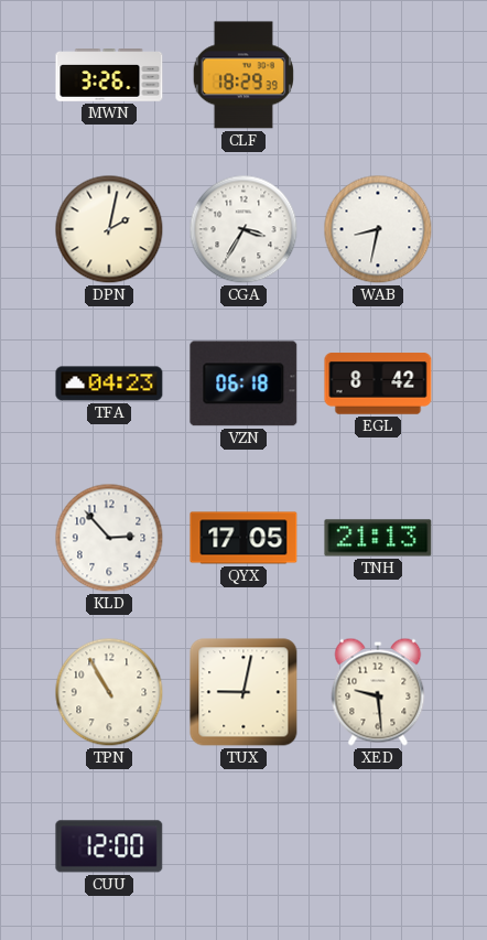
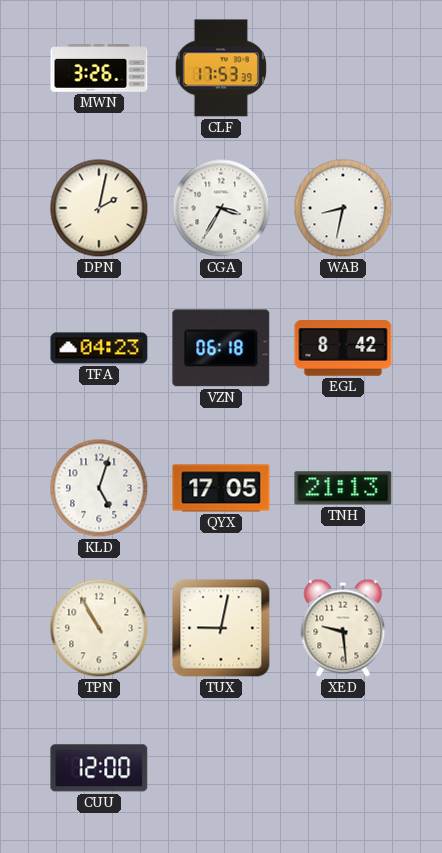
CLF: 18:29 -> 17:53 (221, 68)
KLD: 2:53 -> 5:03 (99, 488)
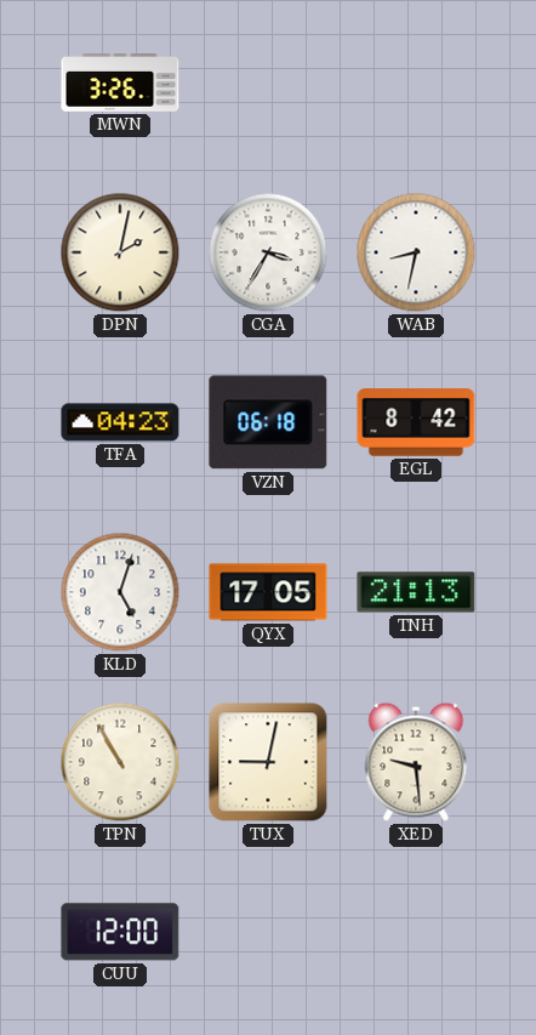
CLF: 17:53 -> none (221, 68)
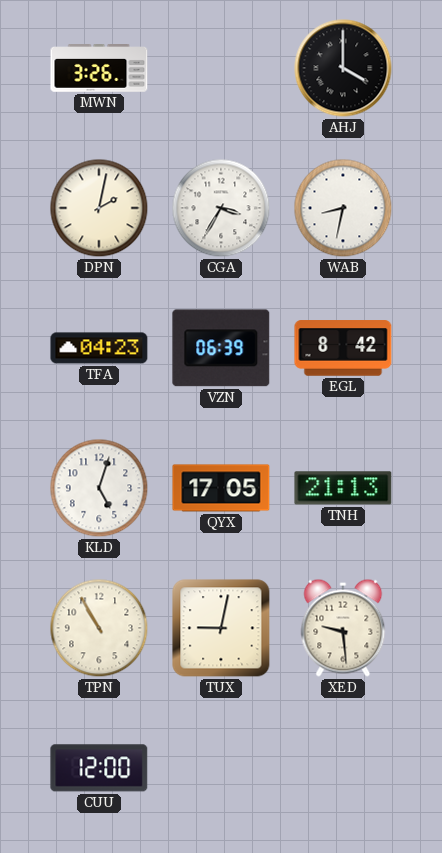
AHJ: none -> 4:00 (343, 68)
VZN: 06:18 -> 06:39 (221, 348)
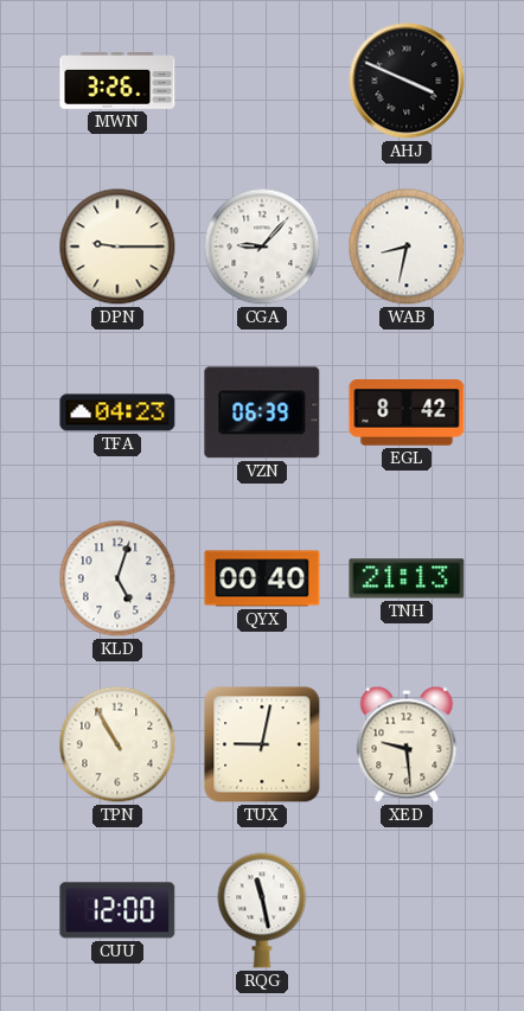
AHJ: 4:00 -> 3:49 (407, 81)
DPN: 2:02 -> 9:15 (117, 247)
CGA: 3:35 -> 9:07 (262, 247)
QYX: 17:05 -> 00:40 (262, 578)
RQG: none -> 11:28 (262, 910)
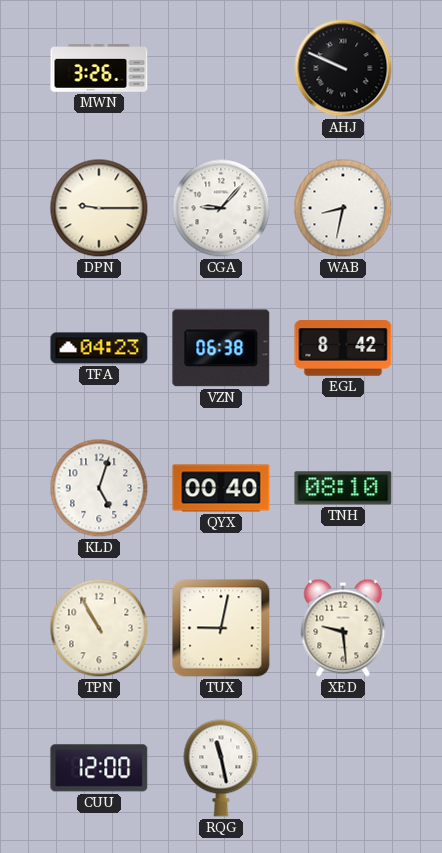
AHJ: 3:49 -> 9:49 (343, 68)
VZN: 06:39 -> 06:38 (221, 348)
TNH: 21:13 -> 08:10 (343, 488)
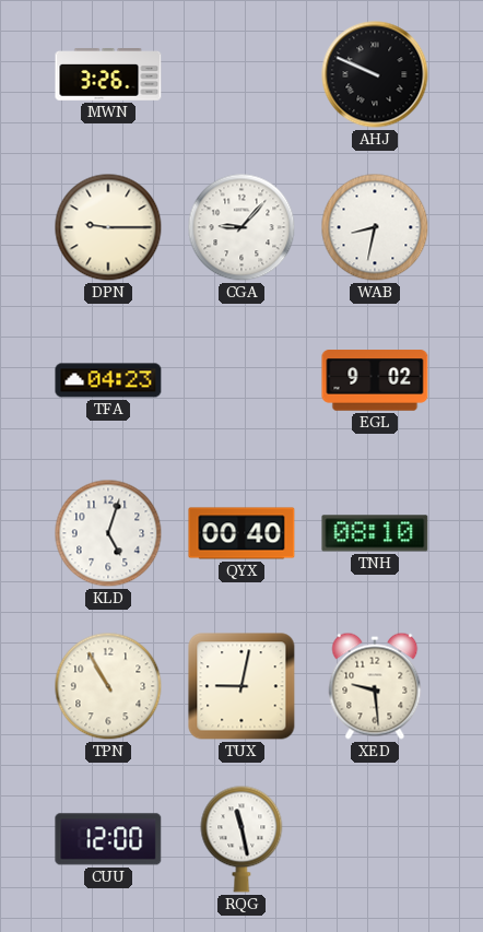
VZN: 06:38 -> none (221, 348)
EGL: 8:42 -> 9:02 (375, 380)
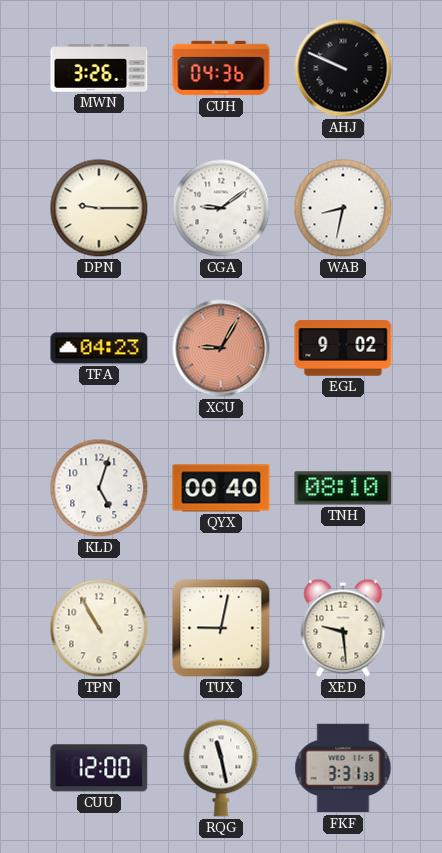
CUH: none -> 04:36 (221, 68)
CGA: 9:07 -> 9:09 (221, 208)
XCU: none -> 9:05 (221, 348)
FKF: none -> 3:31 (343, 768)
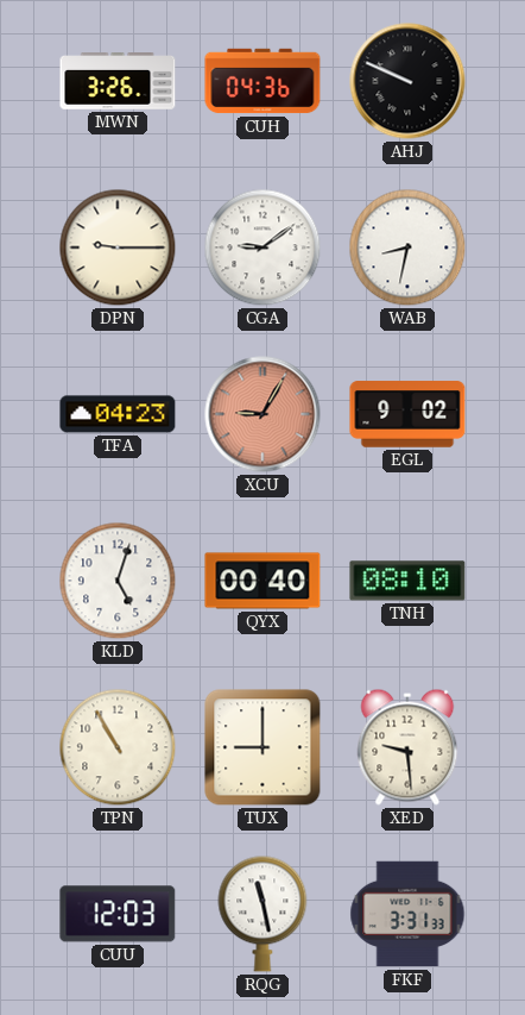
TUX: 9:02 -> 9:00 (262, 747)
CUU: 12:00 -> 12:03 (118, 914)
